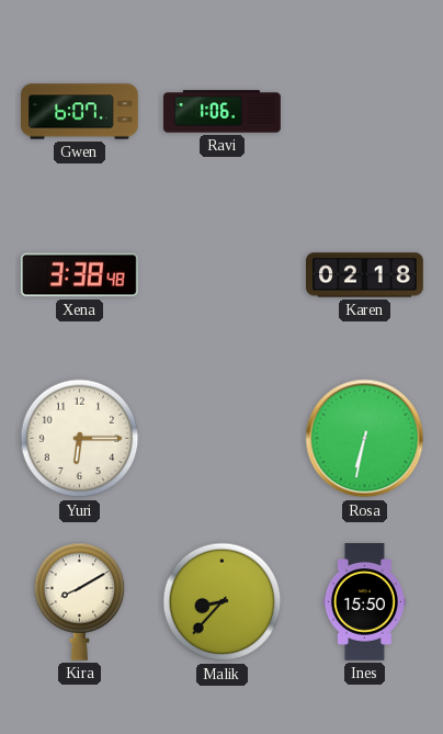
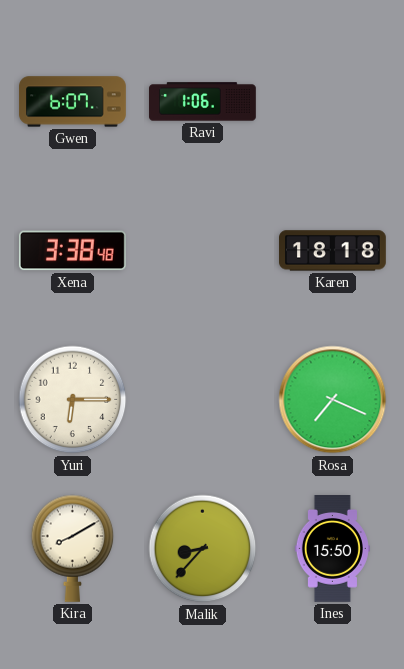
Karen: 02:18 -> 18:18 (333, 251)
Rosa: 6:32 -> 7:19 (333, 400)
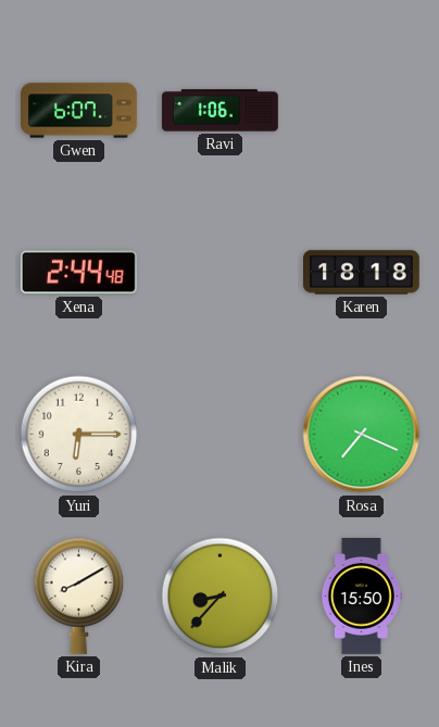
Xena: 3:38 -> 2:44 (78, 273)
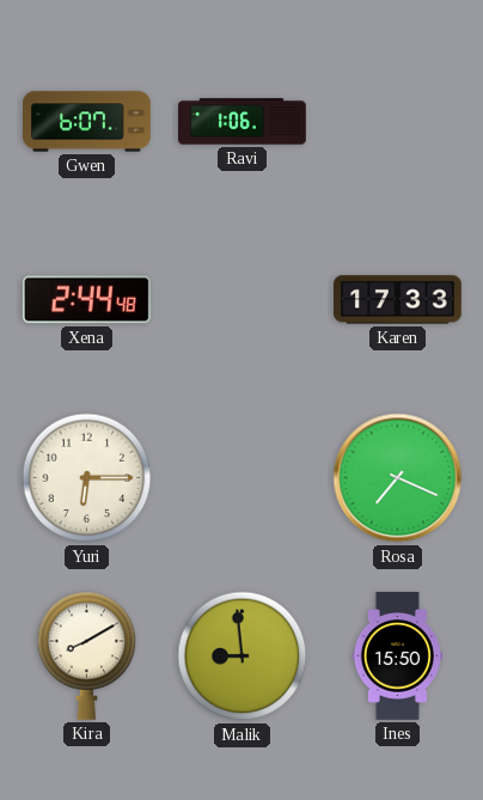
Karen: 18:18 -> 17:33 (398, 300)
Malik: 8:37 -> 8:59 (243, 657)
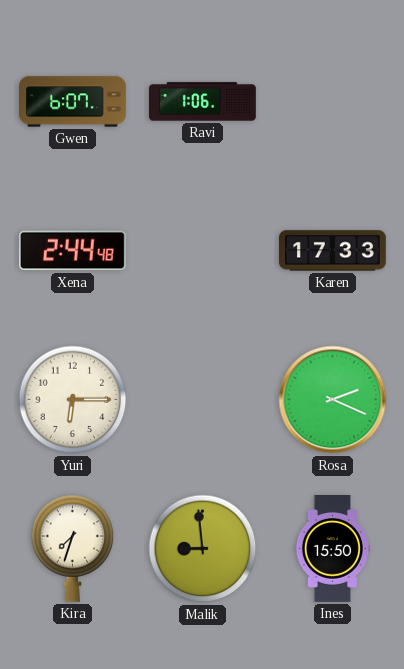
Rosa: 7:19 -> 2:19 (333, 400)
Kira: 8:10 -> 7:33 (73, 548)
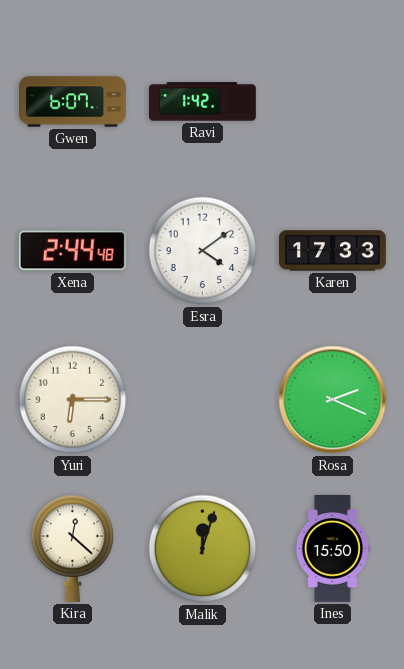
Ravi: 1:06 -> 1:42 (203, 102)
Esra: none -> 4:09 (203, 251)
Kira: 7:33 -> 12:22 (73, 548)
Malik: 8:59 -> 12:03 (203, 549)
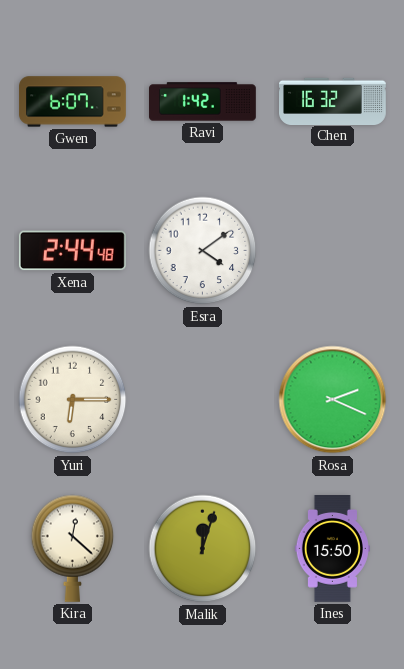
Chen: none -> 16:32 (333, 101)
Karen: 17:33 -> none (333, 251)
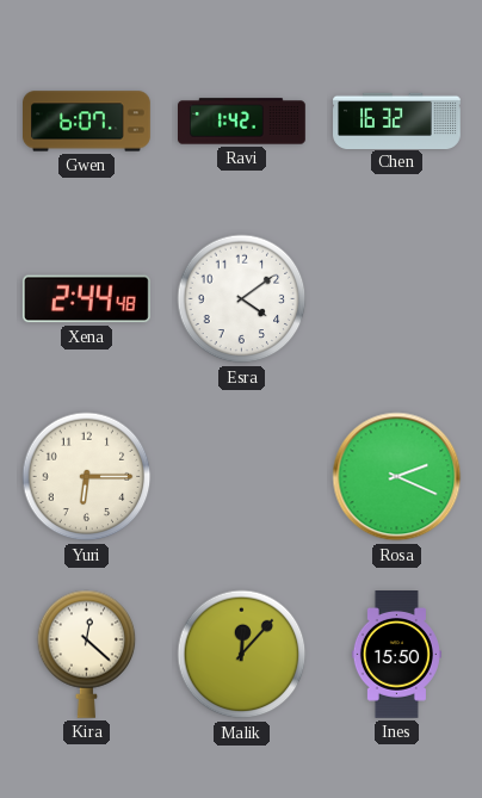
Malik: 12:03 -> 12:07 (242, 655)
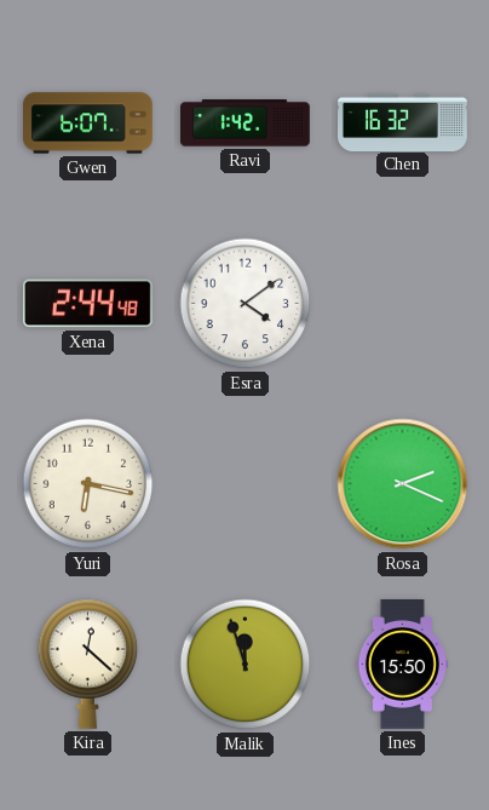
Yuri: 6:15 -> 6:17 (88, 484)
Malik: 12:07 -> 11:57 (246, 665)
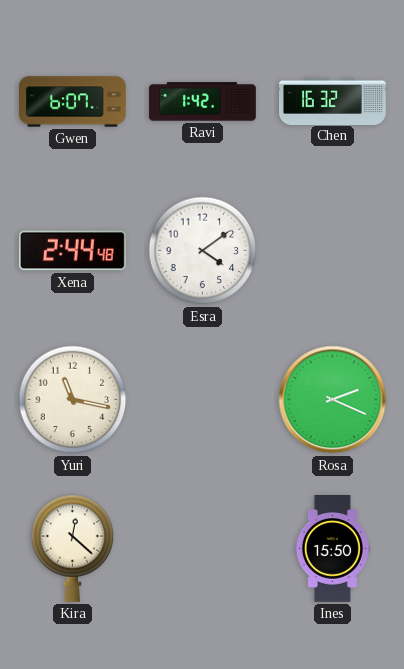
Yuri: 6:17 -> 11:17 (73, 400)
Malik: 11:57 -> none (246, 665)
